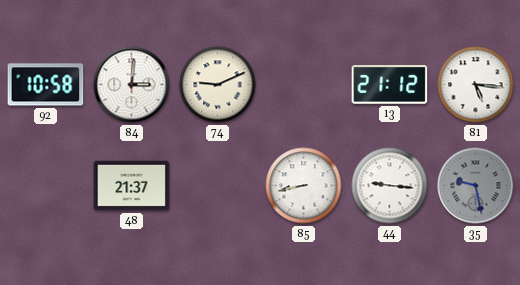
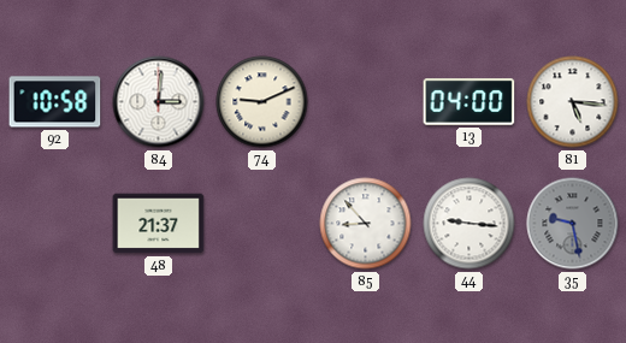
13: 21:12 -> 04:00 (469, 102)
85: 8:43 -> 8:53 (366, 224)
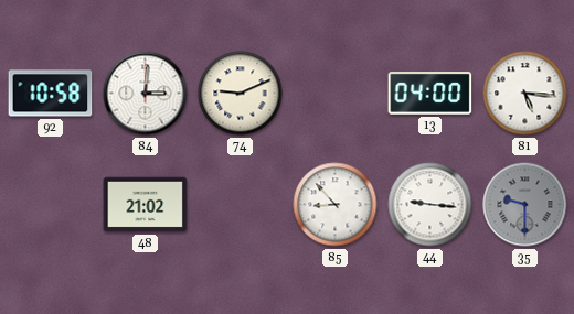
48: 21:37 -> 21:02 (146, 205)
35: 9:28 -> 9:30 (525, 205)
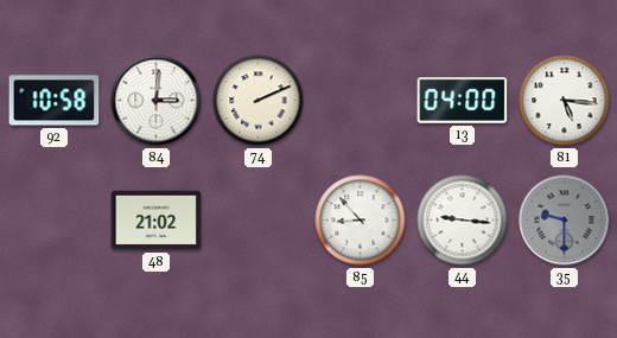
74: 9:11 -> 2:11 (259, 101)
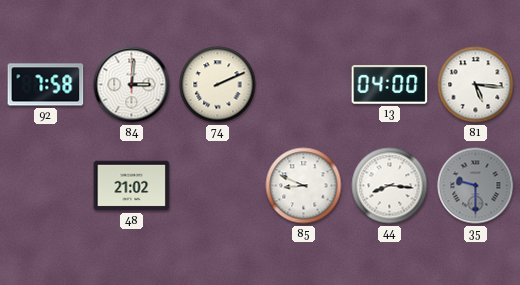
92: 10:58 -> 7:58 (46, 85)
85: 8:53 -> 8:49 (304, 186)
44: 9:16 -> 8:16 (390, 186)
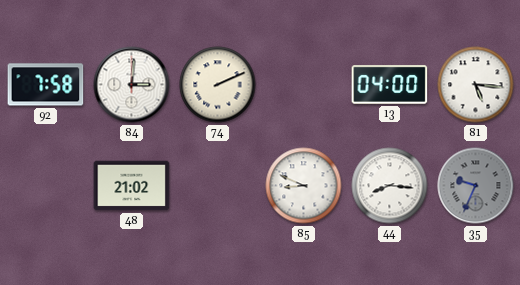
35: 9:30 -> 9:34 (476, 186)
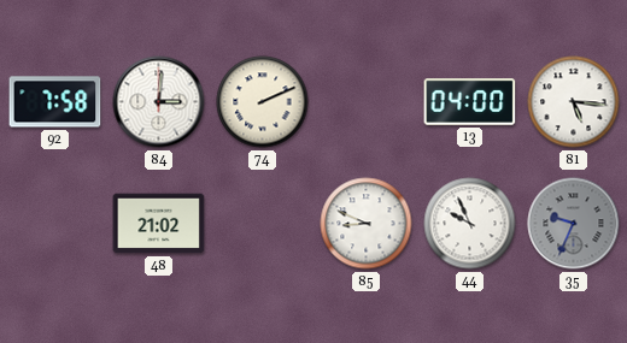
44: 8:16 -> 9:56 (470, 224)
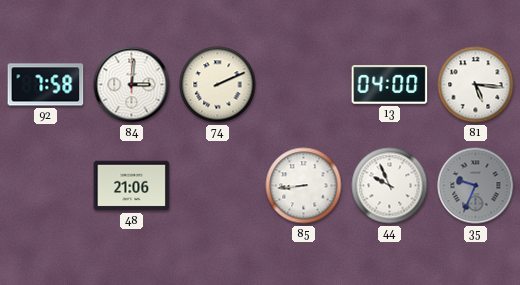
48: 21:02 -> 21:06 (132, 186)
85: 8:49 -> 8:44 (304, 186)
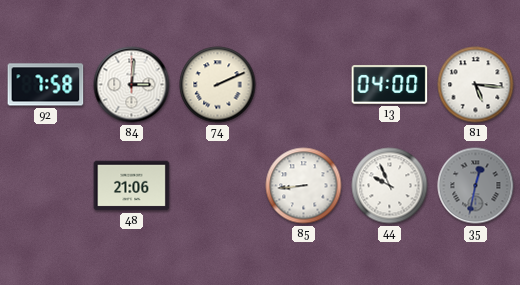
35: 9:34 -> 12:32 (476, 186)
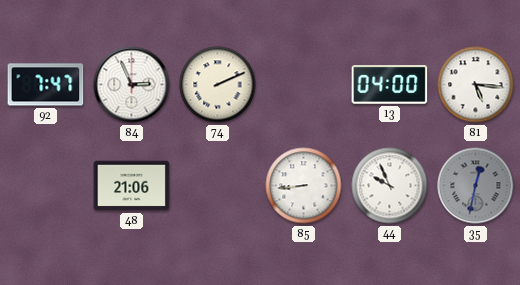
92: 7:58 -> 7:47 (46, 85)
84: 3:01 -> 2:56 (132, 85)
